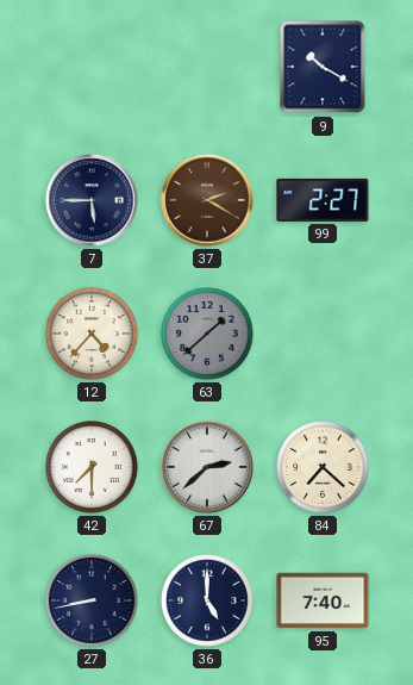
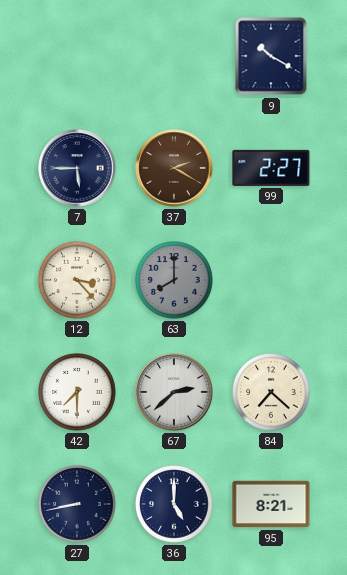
12: 4:37 -> 3:23 (78, 281)
63: 1:38 -> 8:00 (175, 281)
95: 7:40 -> 8:21 (271, 504)
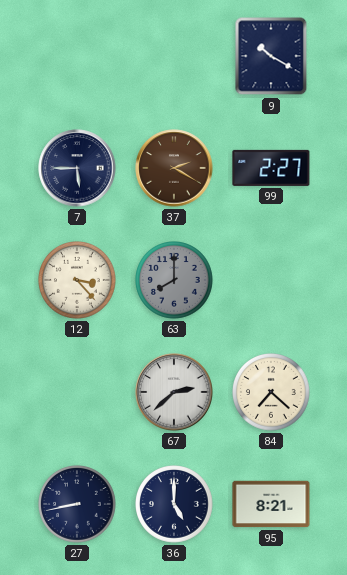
42: 7:30 -> none (78, 393)
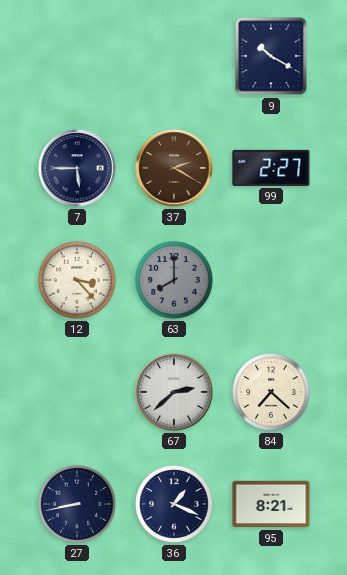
36: 5:00 -> 1:19 (175, 505)
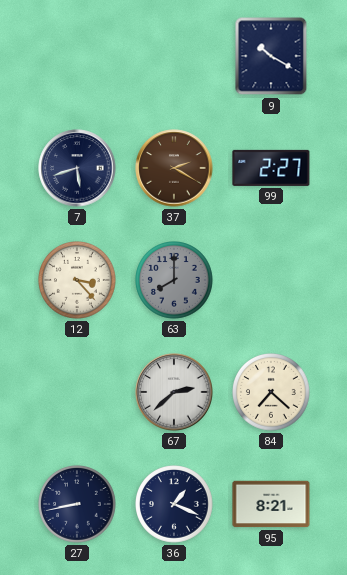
7: 5:45 -> 5:42 (77, 168)
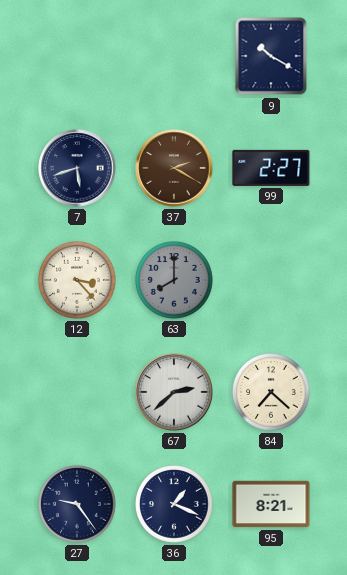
27: 8:43 -> 9:24 (78, 505)
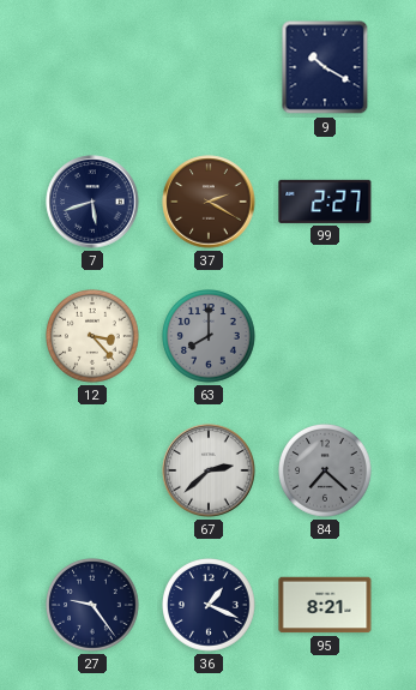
84 dial: cream -> grey (326, 472)
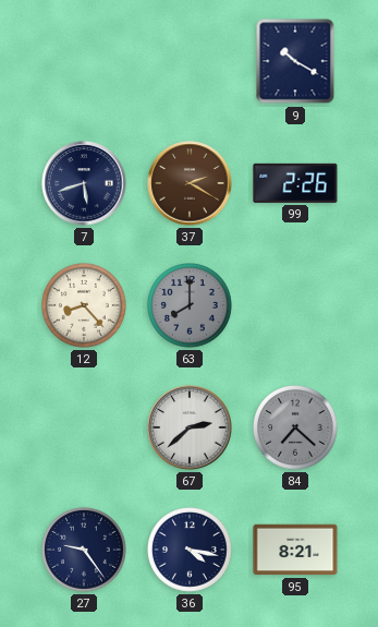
99: 2:27 -> 2:26 (295, 183)
12: 3:23 -> 8:23 (85, 306)
36: 1:19 -> 4:17 (191, 551)
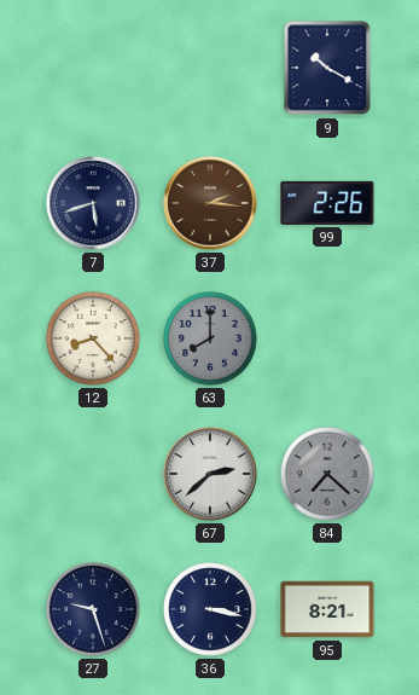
37: 2:20 -> 2:16 (210, 203)
27: 9:24 -> 9:27 (94, 610)
36: 4:17 -> 3:17 (211, 610)
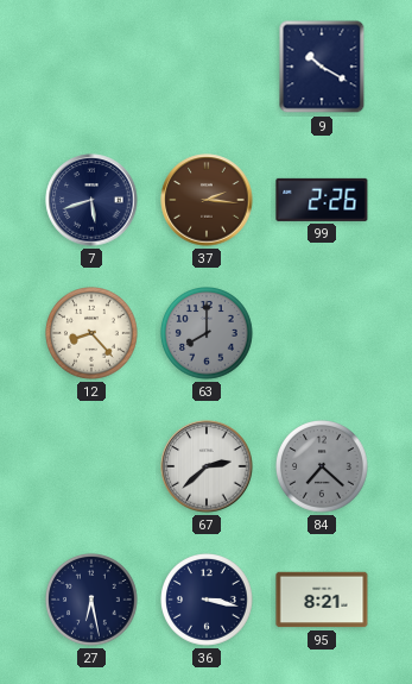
27: 9:27 -> 6:28 (93, 601)
